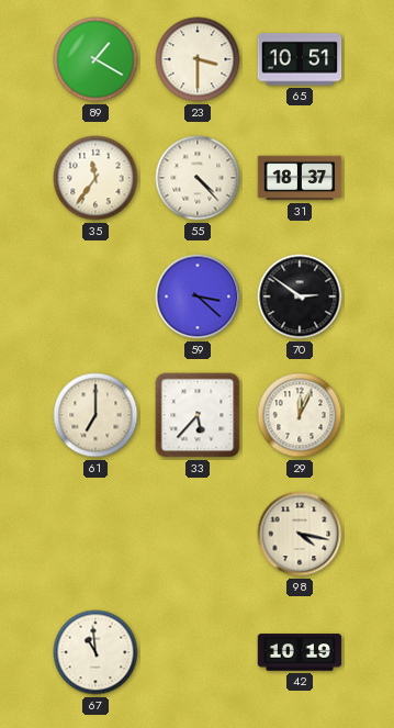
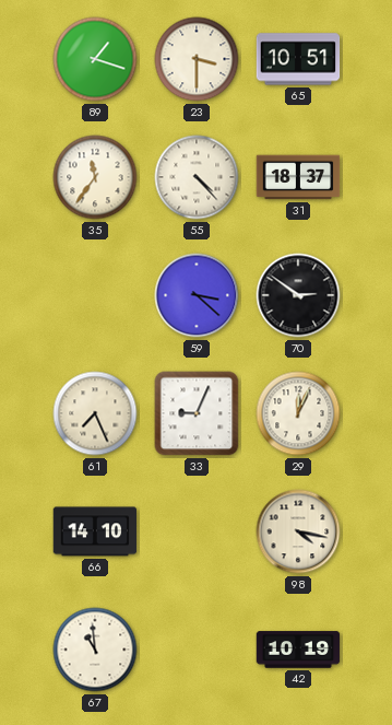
89: 1:20 -> 1:18 (95, 59)
61: 7:00 -> 7:26 (95, 413)
33: 5:37 -> 9:04 (197, 413)
66: none -> 14:10 (95, 531)
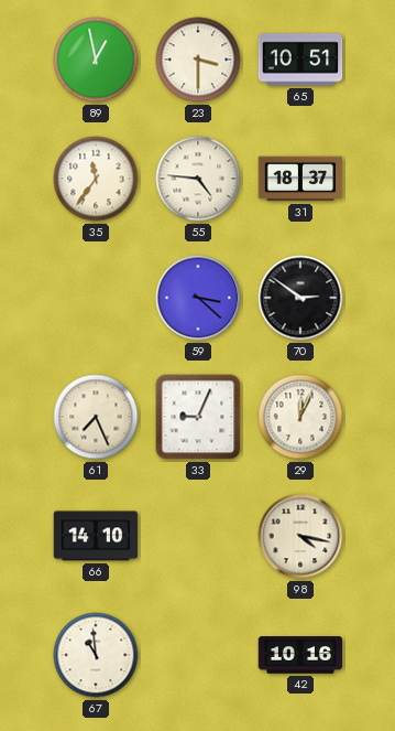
89: 1:18 -> 12:58 (96, 60)
55: 4:23 -> 4:46 (198, 179)
42: 10:19 -> 10:16 (300, 655)
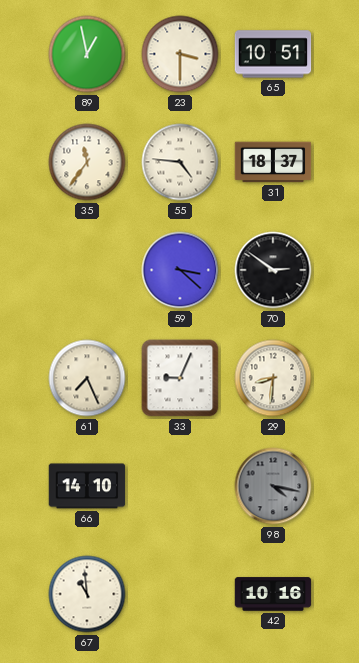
29: 12:04 -> 8:31 (273, 378)
98 dial: cream -> grey (273, 486)
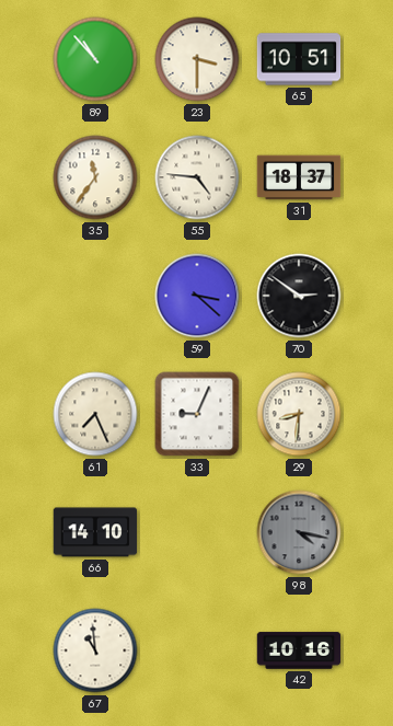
89: 12:58 -> 10:53 (95, 59)
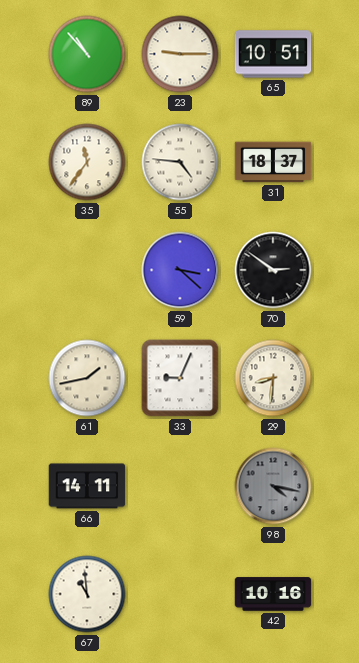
23: 3:30 -> 9:15 (180, 54)
61: 7:26 -> 1:43 (87, 378)
66: 14:10 -> 14:11 (87, 486)
